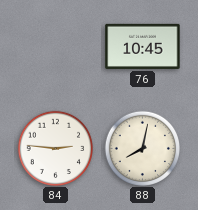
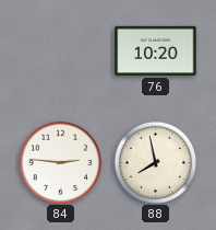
76: 10:45 -> 10:20 (156, 50)
88: 8:02 -> 7:58 (155, 162)
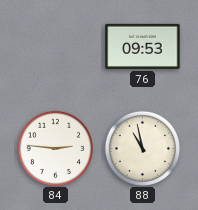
76: 10:20 -> 09:53 (143, 46)
88: 7:58 -> 10:58 (142, 148)
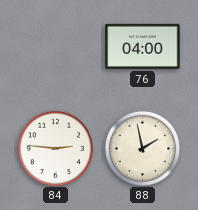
76: 09:53 -> 04:00 (143, 46)
88: 10:58 -> 1:58 (142, 148)
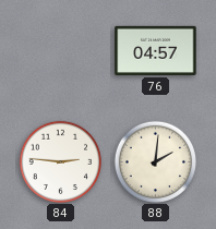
76: 04:00 -> 04:57 (156, 50)
88: 1:58 -> 2:01 (155, 161)
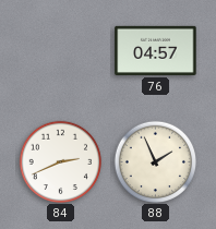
84: 2:46 -> 2:41 (60, 161)
88: 2:01 -> 1:56 (155, 161)
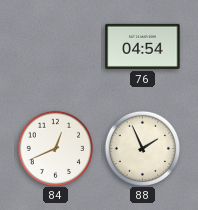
76: 04:57 -> 04:54 (143, 46)
84: 2:41 -> 12:41 (55, 148)
